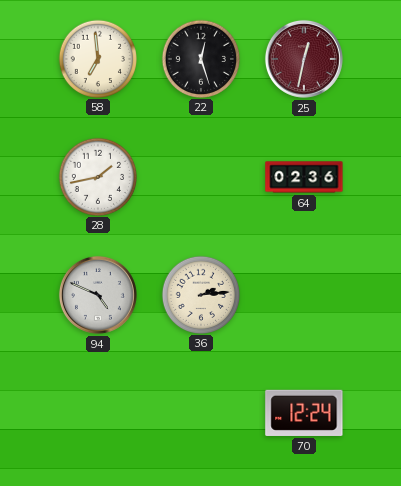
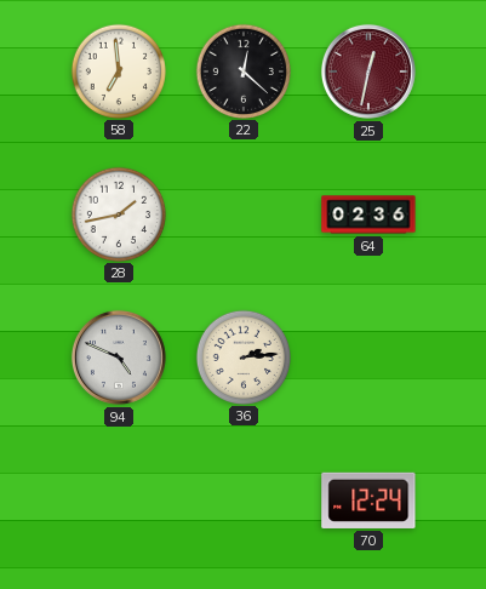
22: 12:27 -> 12:22 (242, 70)
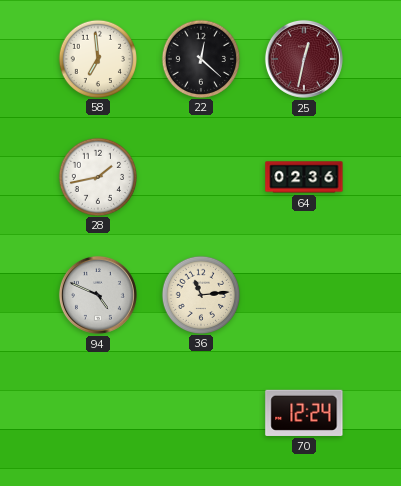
36: 2:14 -> 11:14 (200, 294)
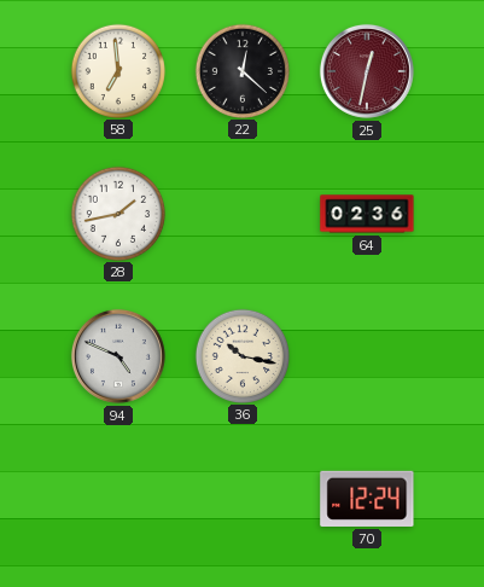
36: 11:14 -> 10:17 (241, 355)
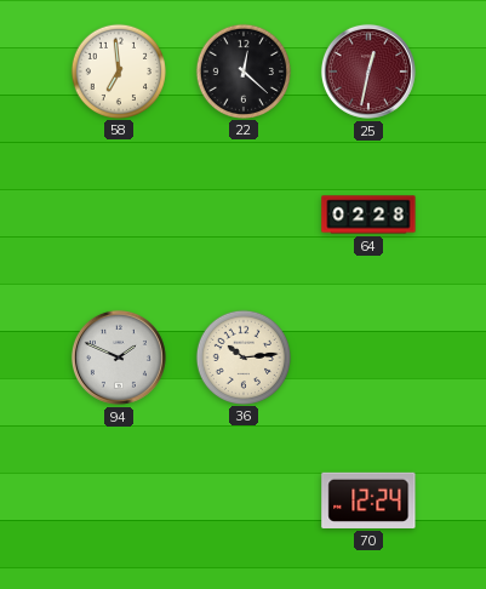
28: 1:43 -> none (117, 213)
64: 02:36 -> 02:28 (368, 215)
94: 4:49 -> 1:49 (119, 358)
36: 10:17 -> 10:14 (242, 356)
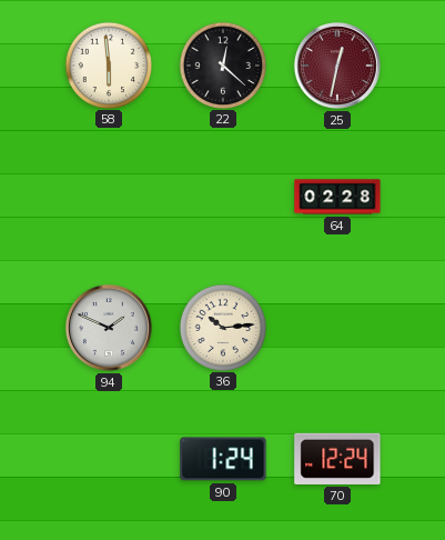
58: 6:59 -> 5:59 (108, 64)
90: none -> 1:24 (223, 459)
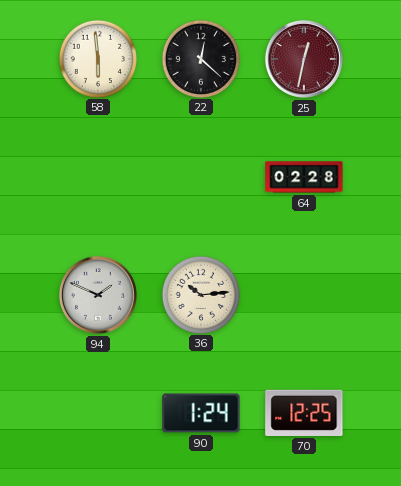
70: 12:24 -> 12:25 (304, 413)
